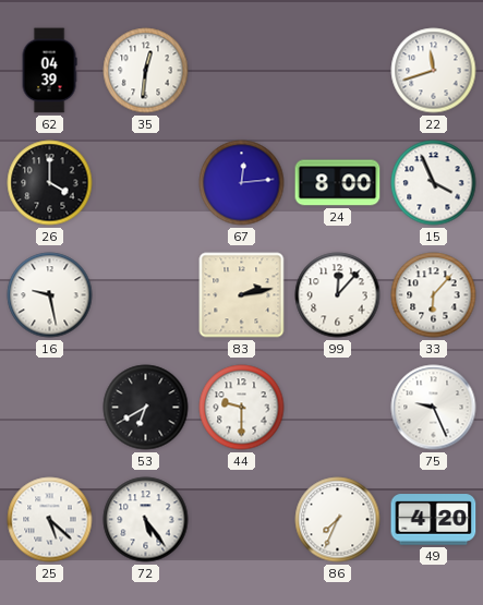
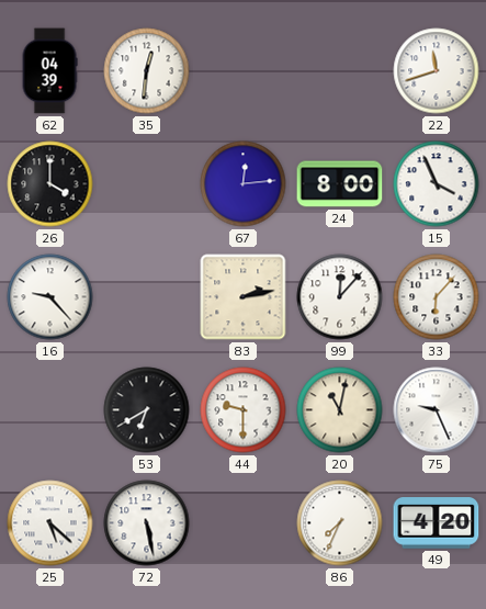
16: 9:28 -> 9:23 (50, 297)
20: none -> 11:02 (340, 410)
72: 5:24 -> 5:28 (147, 523)
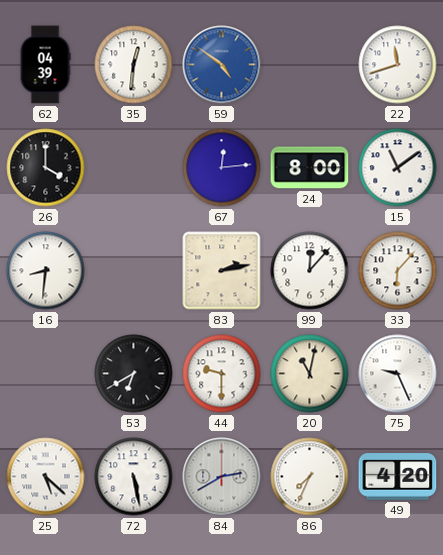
59: none -> 4:51 (222, 65)
15: 3:56 -> 11:09 (398, 168)
16: 9:23 -> 8:31 (46, 271)
84: none -> 2:40 (222, 477)
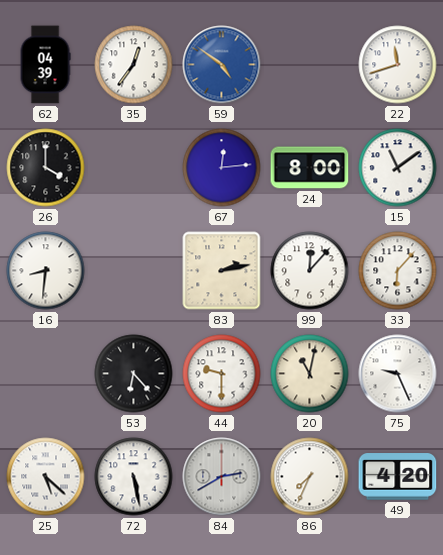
35: 12:31 -> 12:36 (134, 65)
53: 6:40 -> 6:23 (134, 374)
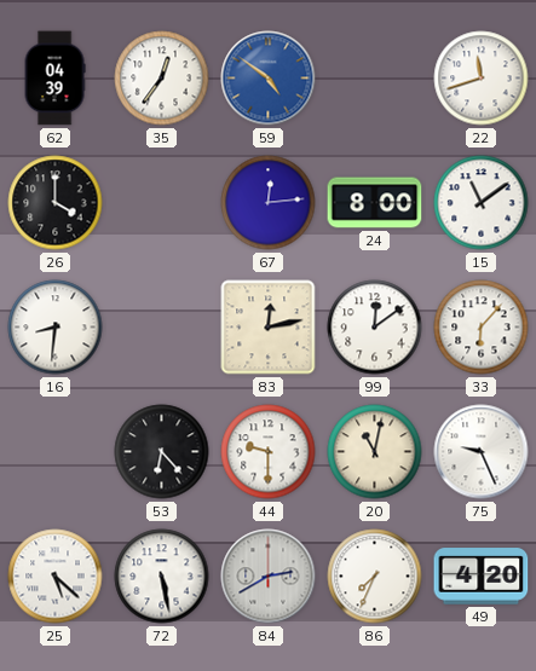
83: 2:13 -> 12:13 (269, 328)
99: 12:07 -> 12:09 (375, 328)
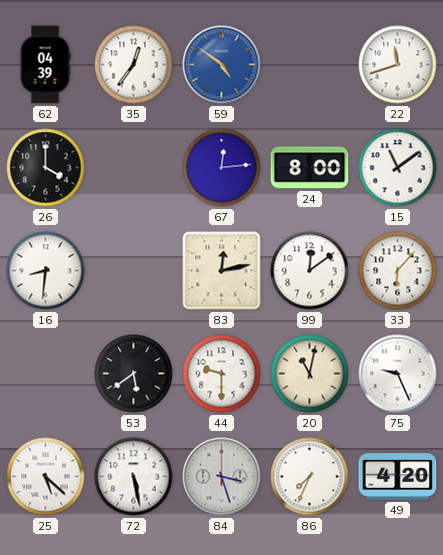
53: 6:23 -> 5:39 (134, 374)
84: 2:40 -> 3:27 (222, 477)
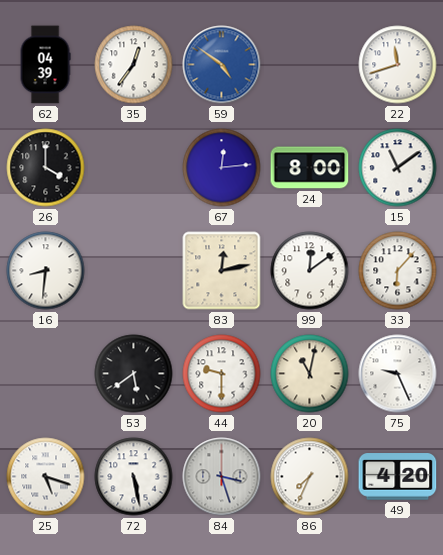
25: 5:22 -> 5:18 (46, 477)
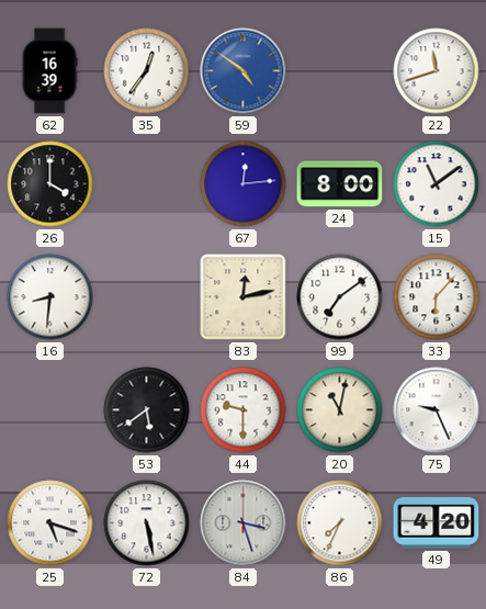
62: 04:39 -> 16:39 (49, 71)
99: 12:09 -> 7:09 (340, 297)
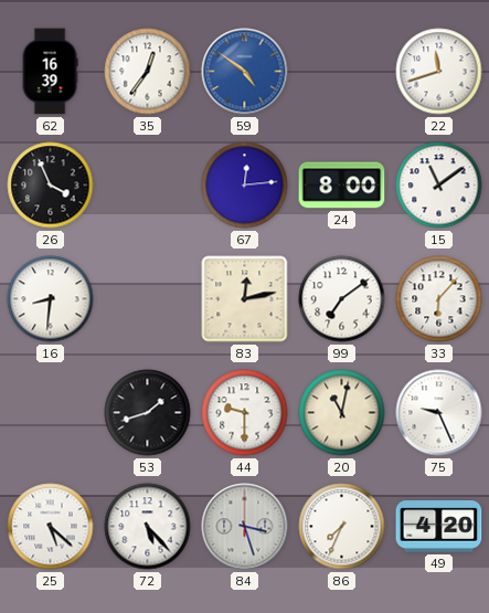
26: 4:00 -> 3:56 (51, 186)
53: 5:39 -> 1:42 (148, 413)
25: 5:18 -> 5:22 (51, 527)
72: 5:28 -> 5:23 (148, 527)
